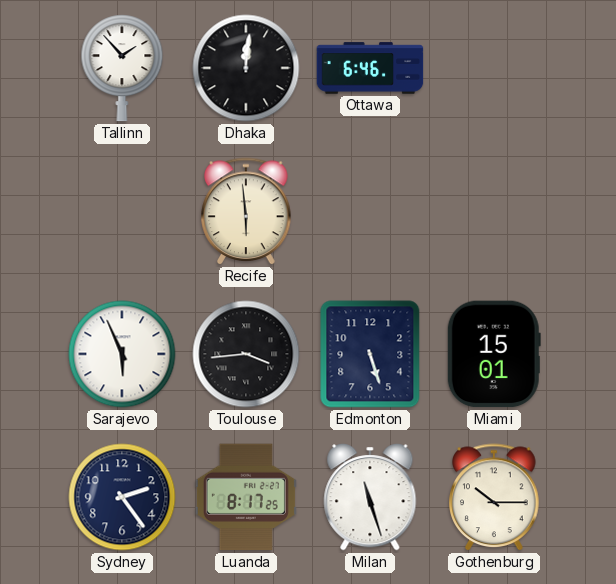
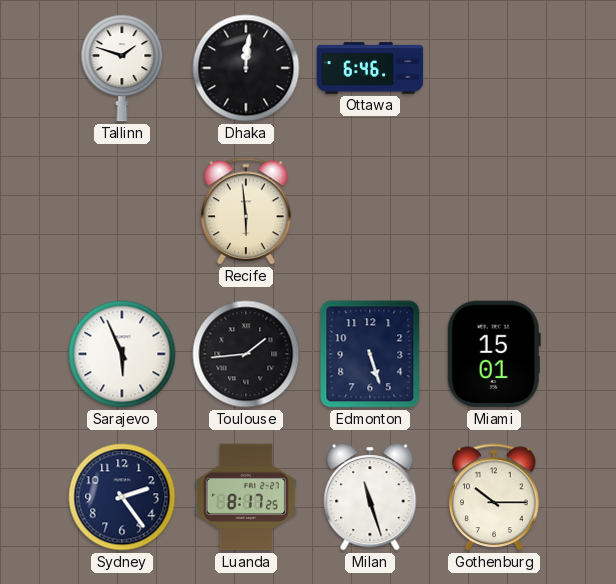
Tallinn: 1:53 -> 1:48 (122, 68)
Toulouse: 3:44 -> 1:44 (246, 354)
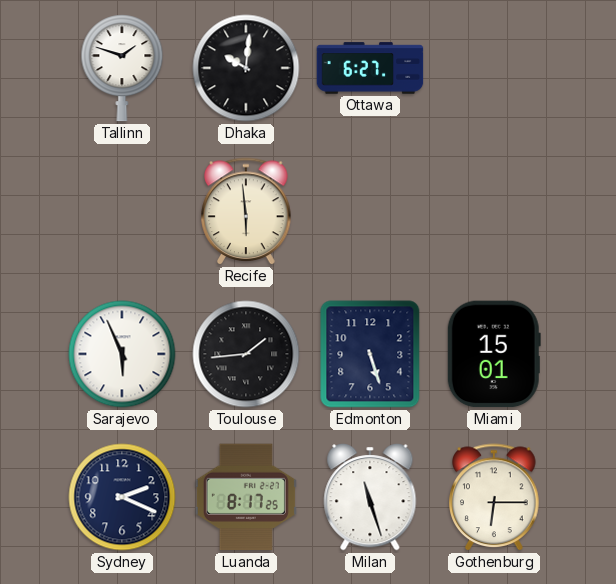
Dhaka: 12:01 -> 10:01 (246, 68)
Ottawa: 6:46 -> 6:27 (370, 68)
Sydney: 2:24 -> 2:19 (122, 497)
Gothenburg: 10:15 -> 6:15 (494, 497)
